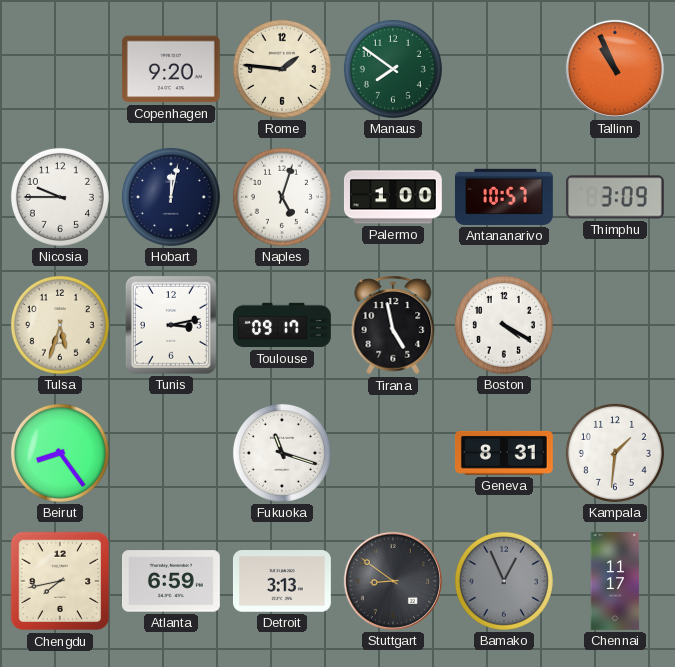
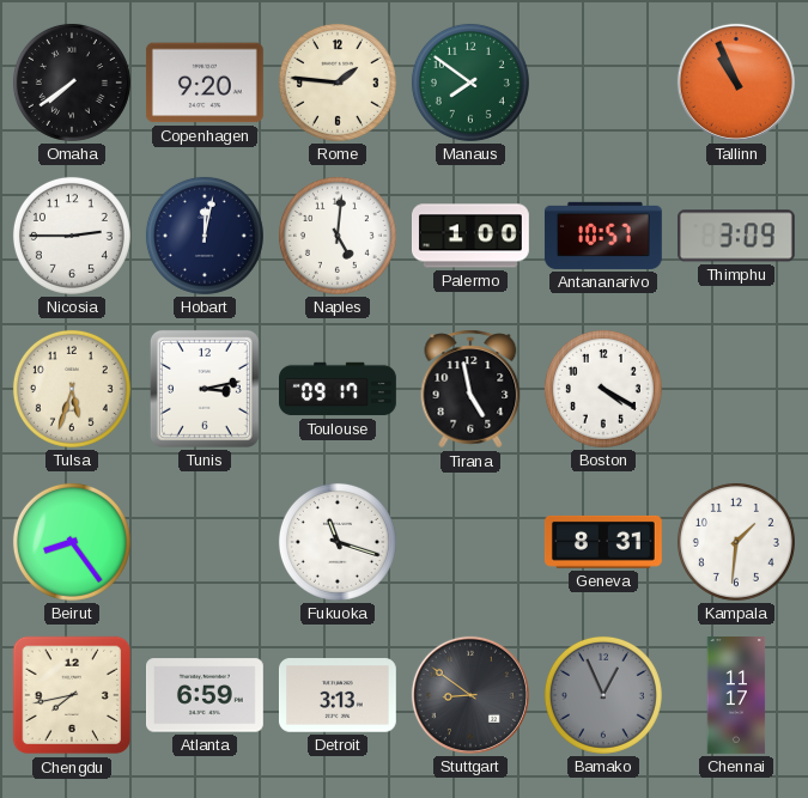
Omaha: none -> 7:39 (72, 83)
Nicosia: 9:45 -> 2:45 (72, 236)
Naples: 5:03 -> 5:01 (338, 236)
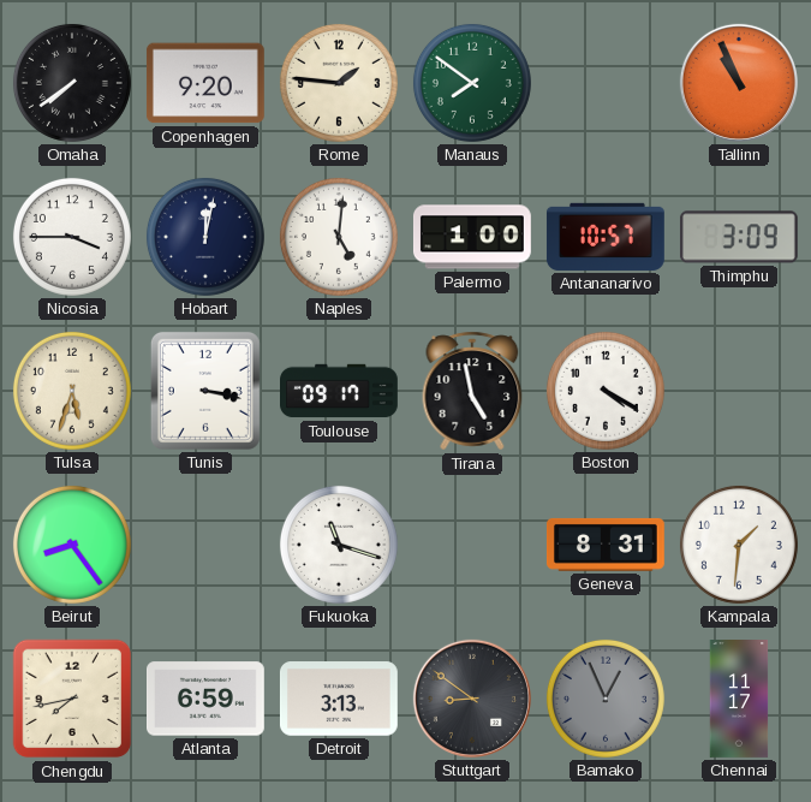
Nicosia: 2:45 -> 3:45 (72, 237)
Tunis: 3:13 -> 3:17 (205, 391)
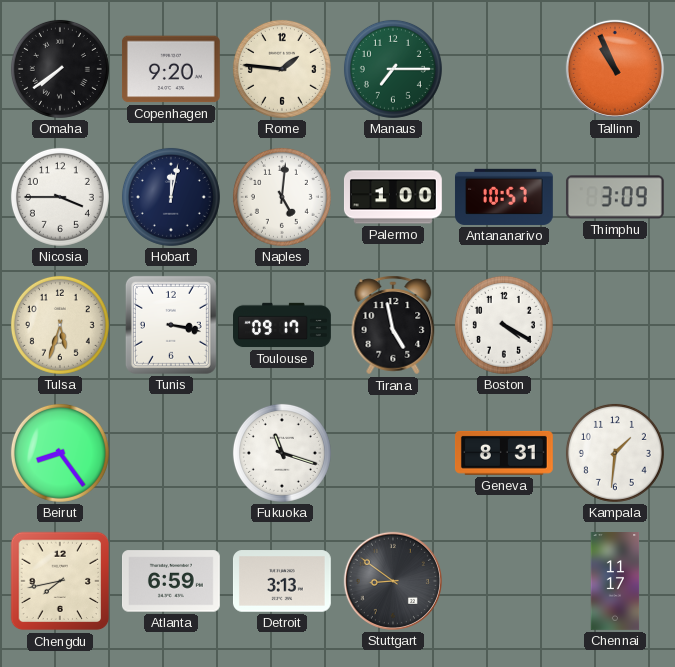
Manaus: 7:51 -> 7:15 (393, 69)
Bamako: 12:56 -> none (606, 699)
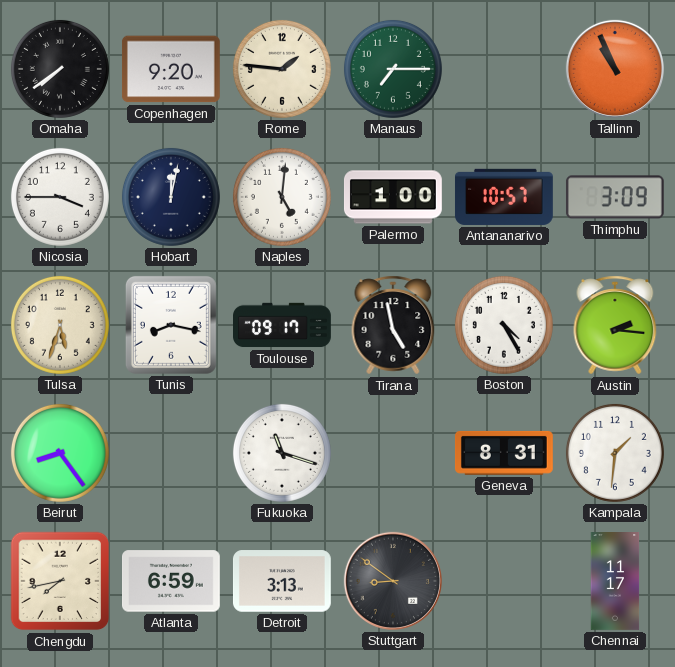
Tunis: 3:17 -> 8:17 (171, 325)
Boston: 4:20 -> 4:25 (504, 325)
Austin: none -> 2:16 (615, 325)
